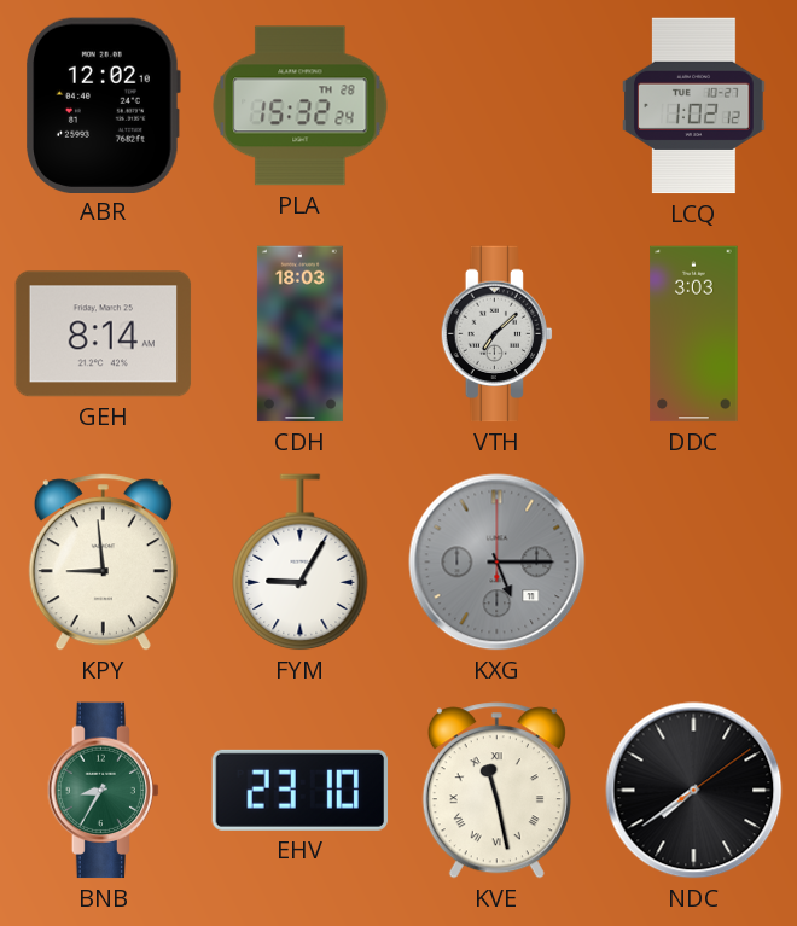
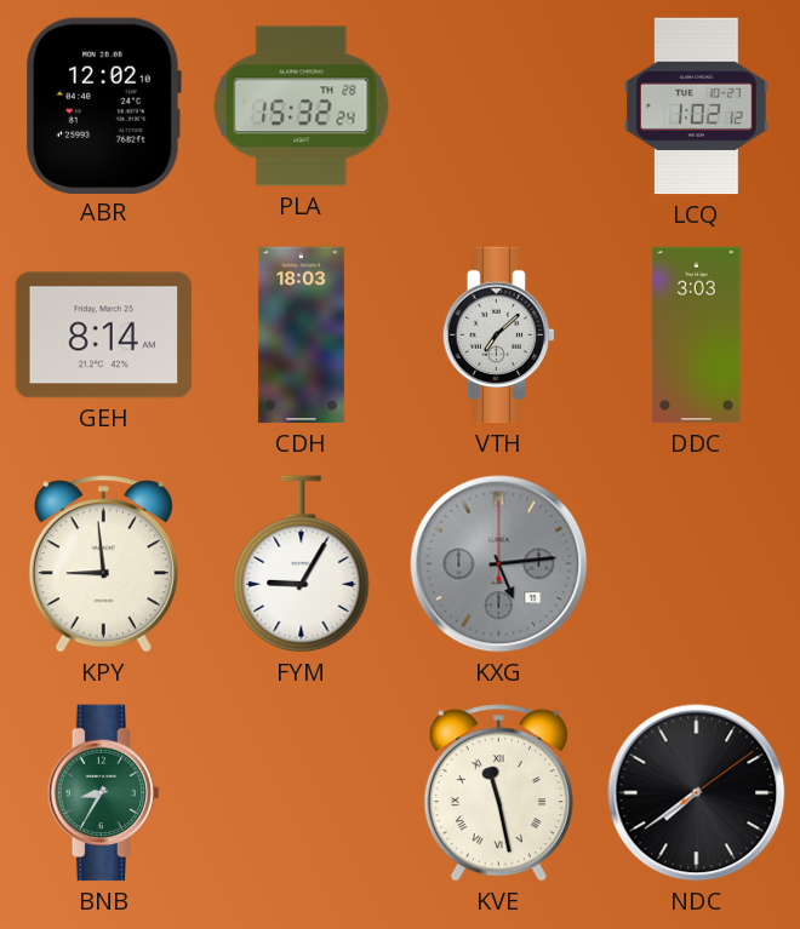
KXG: 5:15 -> 5:14 (499, 564)
EHV: 23:10 -> none (299, 790)
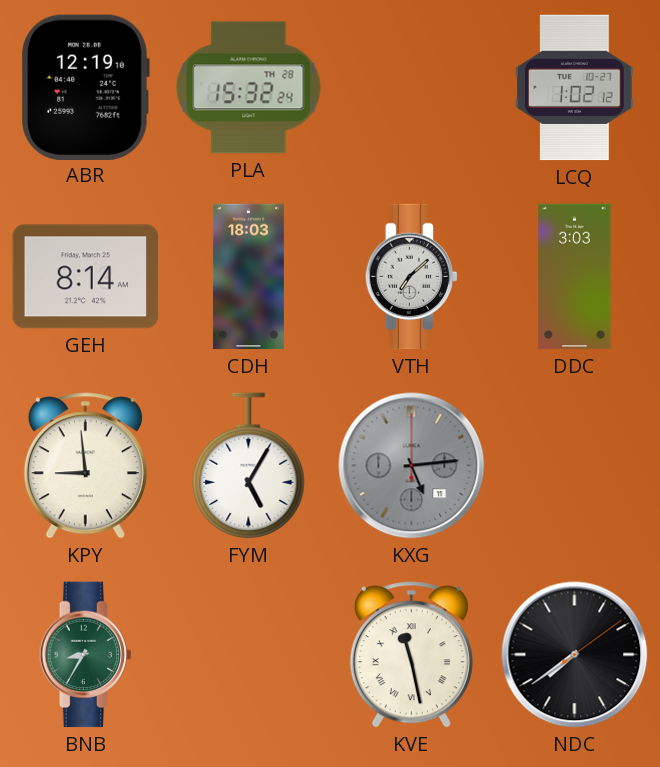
ABR: 12:02 -> 12:19 (85, 87)
FYM: 9:05 -> 5:05 (249, 466)
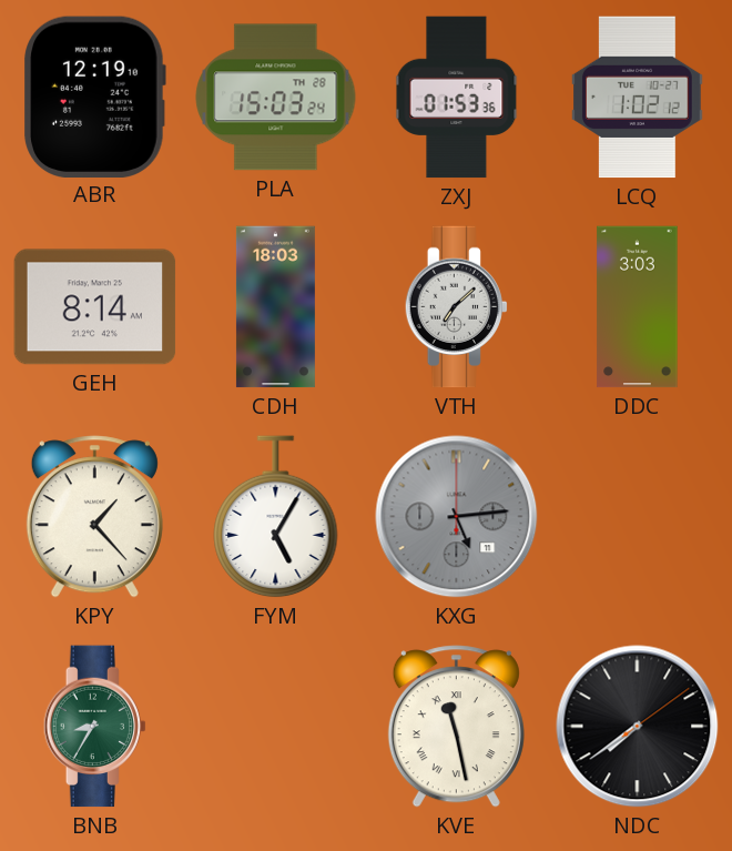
PLA: 15:32 -> 15:03 (276, 98)
ZXJ: none -> 01:53 (457, 98)
KPY: 8:59 -> 1:23 (94, 517)
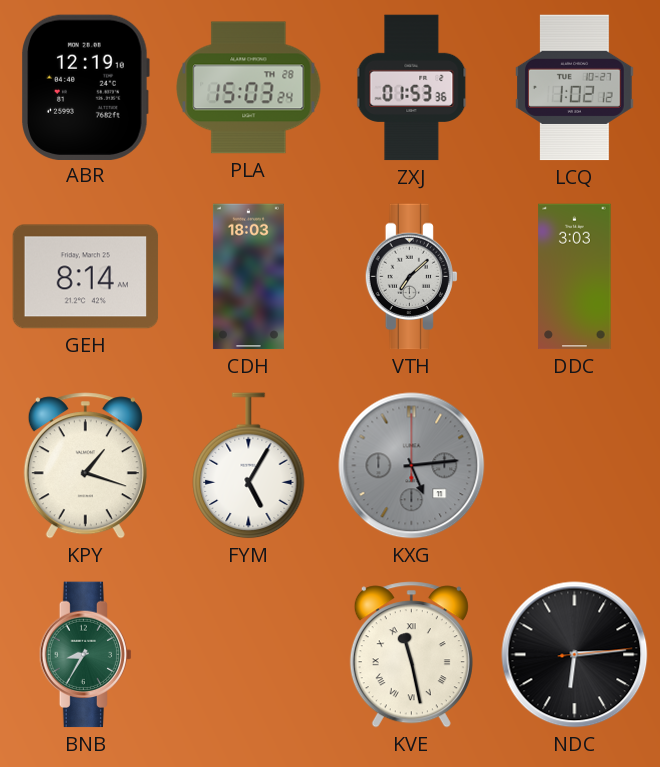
KPY: 1:23 -> 1:18 (85, 466)
NDC: 7:39 -> 6:14 (575, 655)
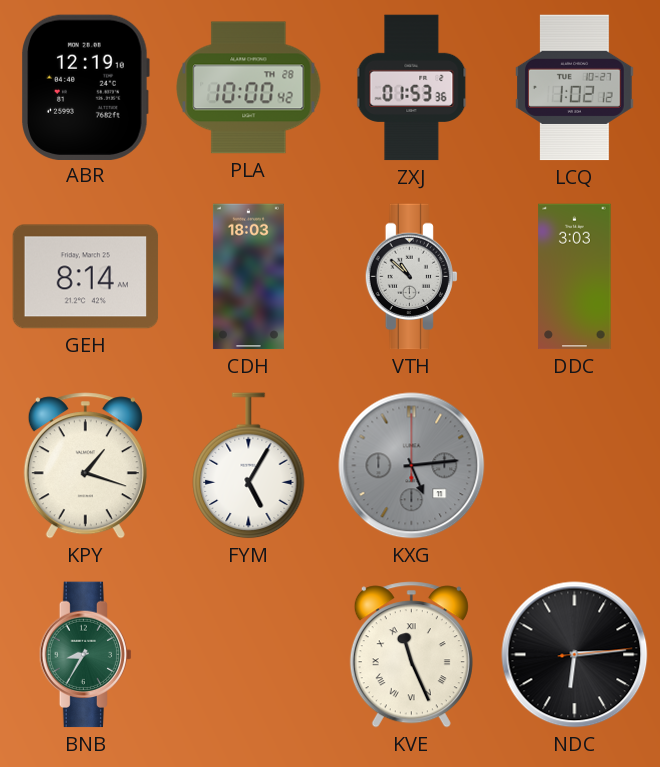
PLA: 15:03 -> 10:00 (249, 88)
VTH: 7:08 -> 10:52 (411, 277)
KVE: 11:28 -> 11:26 (411, 655)
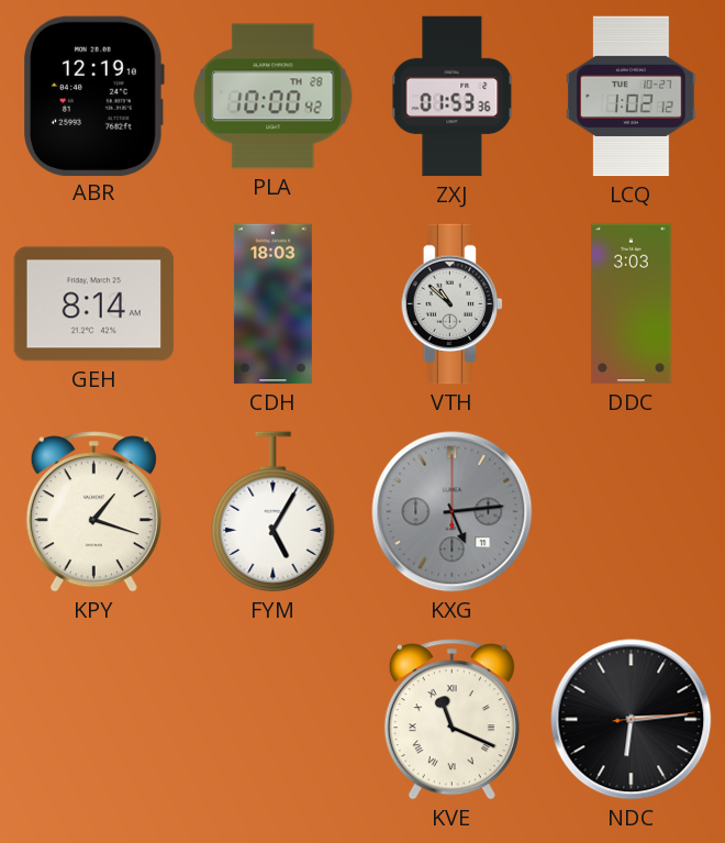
BNB: 8:35 -> none (85, 655)
KVE: 11:26 -> 11:19 (451, 720)
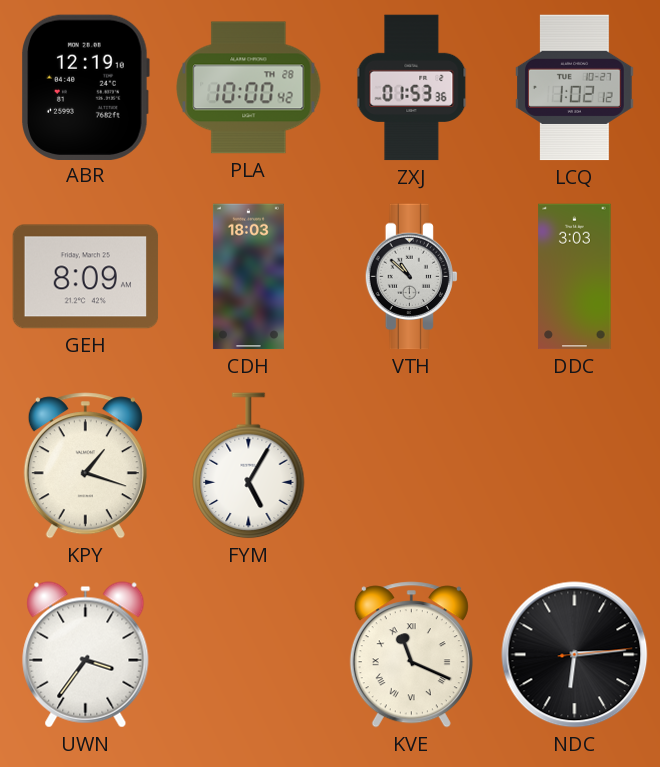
GEH: 8:14 -> 8:09 (86, 277)
KXG: 5:14 -> none (453, 512)
UWN: none -> 3:36 (86, 655)
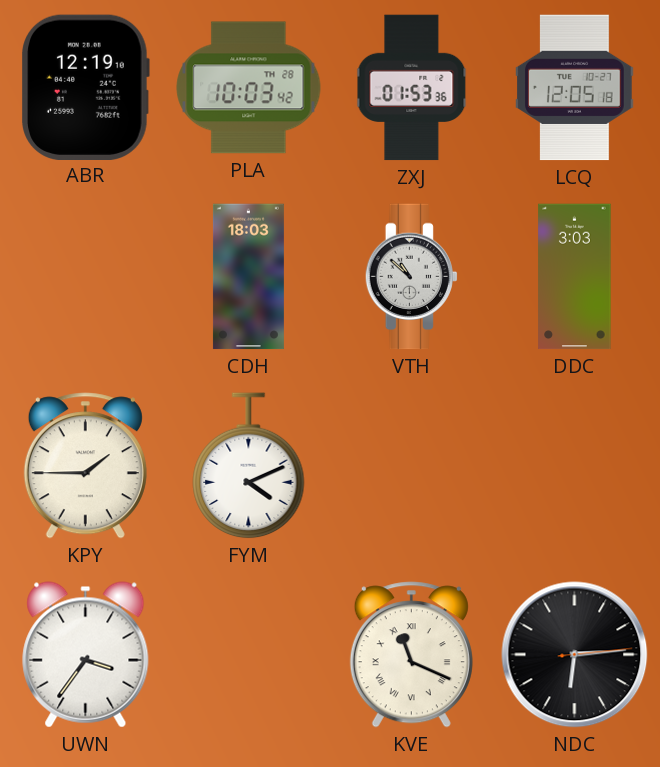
PLA: 10:00 -> 10:03 (249, 88)
LCQ: 1:02 -> 12:05 (575, 88)
GEH: 8:09 -> none (86, 277)
KPY: 1:18 -> 1:45 (85, 466)
FYM: 5:05 -> 4:11 (249, 466)
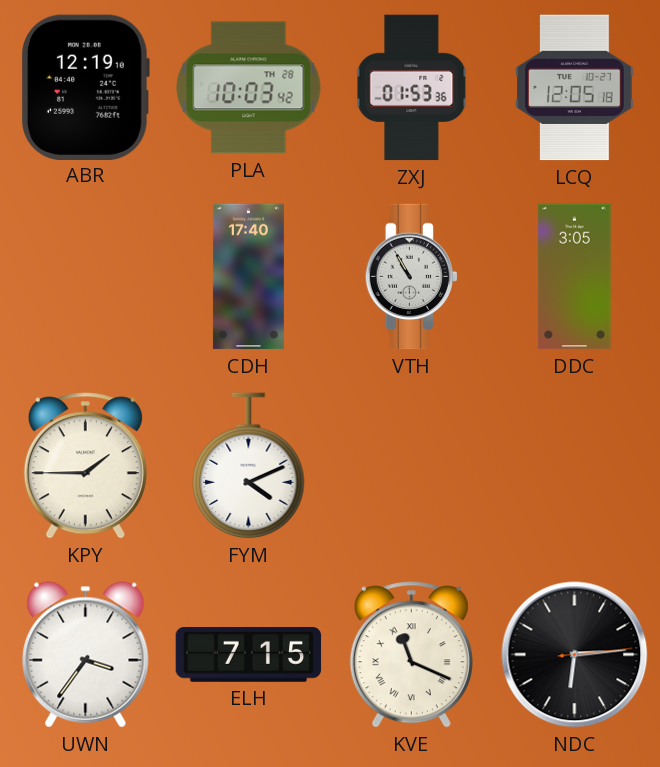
CDH: 18:03 -> 17:40 (248, 277)
VTH: 10:52 -> 10:55 (411, 277)
DDC: 3:03 -> 3:05 (575, 277)
ELH: none -> 7:15 (249, 655)
